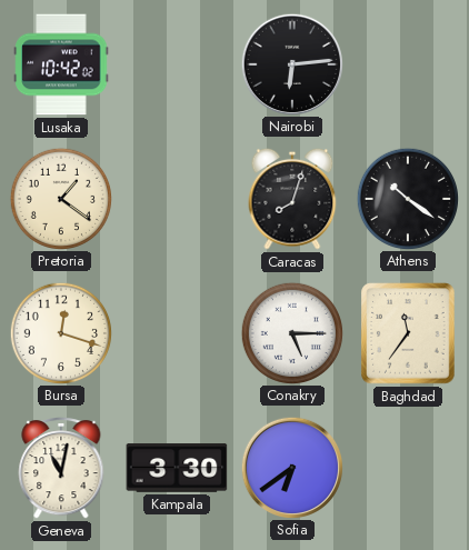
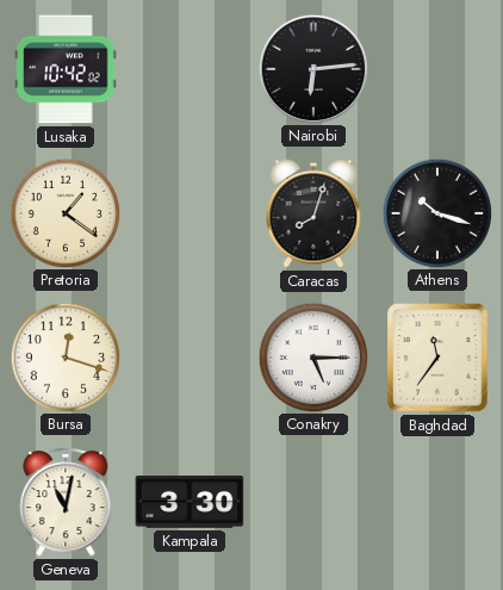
Athens: 10:21 -> 10:18 (436, 212)
Sofia: 6:39 -> none (291, 467)
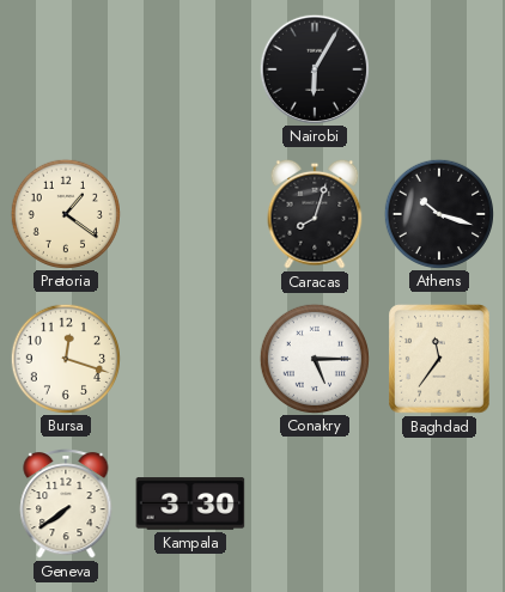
Lusaka: 10:42 -> none (66, 69)
Nairobi: 6:14 -> 6:05 (314, 68)
Geneva: 11:02 -> 7:39 (66, 505)
